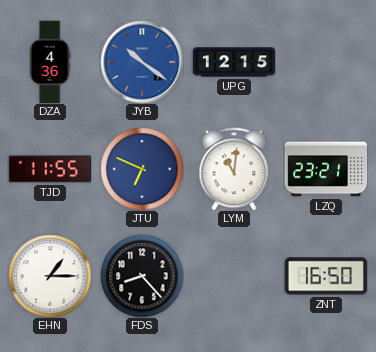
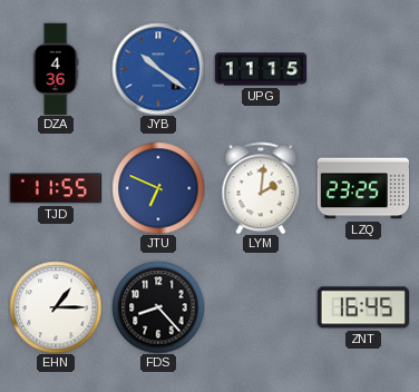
UPG: 12:15 -> 11:15 (261, 69)
LYM: 11:01 -> 2:01 (261, 188)
LZQ: 23:21 -> 23:25 (363, 188)
ZNT: 16:50 -> 16:45 (363, 307)
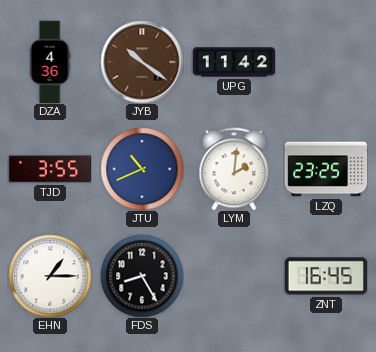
JYB dial: blue -> brown (142, 62)
UPG: 11:15 -> 11:42 (234, 62)
TJD: 11:55 -> 3:55 (50, 169)
JTU: 6:49 -> 10:41 (142, 169)
FDS: 8:23 -> 8:25 (142, 276)
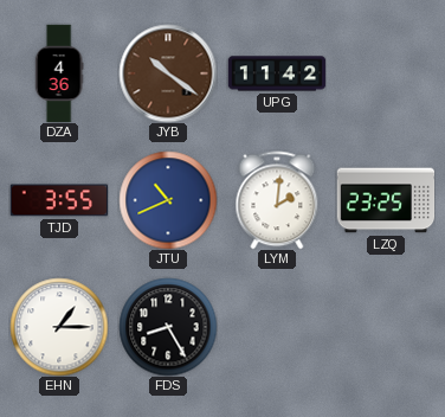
ZNT: 16:45 -> none (326, 276)
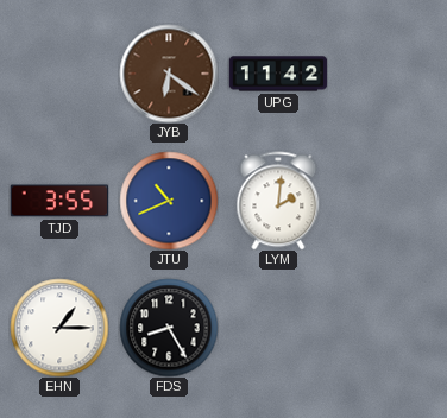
DZA: 4:36 -> none (59, 73)
JYB: 10:21 -> 6:21 (169, 74)
LZQ: 23:25 -> none (386, 200)
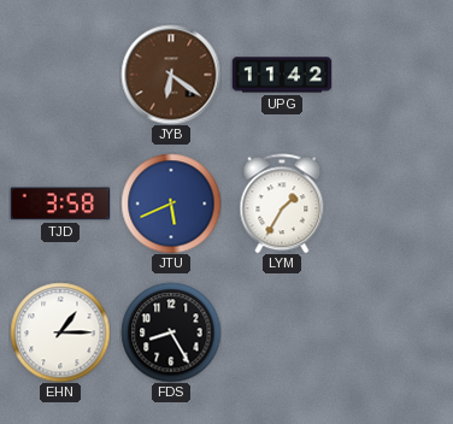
TJD: 3:55 -> 3:58 (60, 204)
JTU: 10:41 -> 5:41 (171, 204)
LYM: 2:01 -> 1:35 (282, 204)
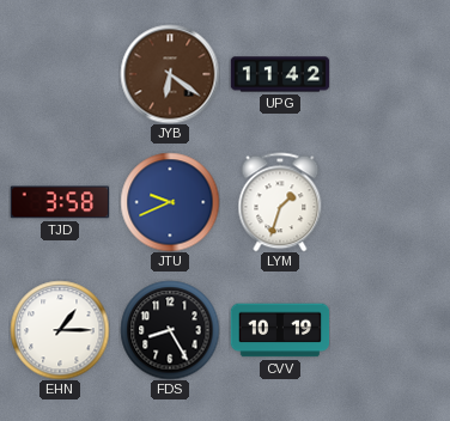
JTU: 5:41 -> 9:41 (170, 202)
LYM: 1:35 -> 1:33 (280, 202)
CVV: none -> 10:19 (280, 330)
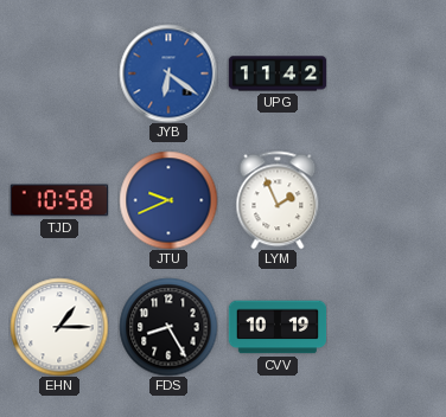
JYB dial: brown -> blue (168, 73)
TJD: 3:58 -> 10:58 (59, 200)
LYM: 1:33 -> 1:56 (278, 200)
